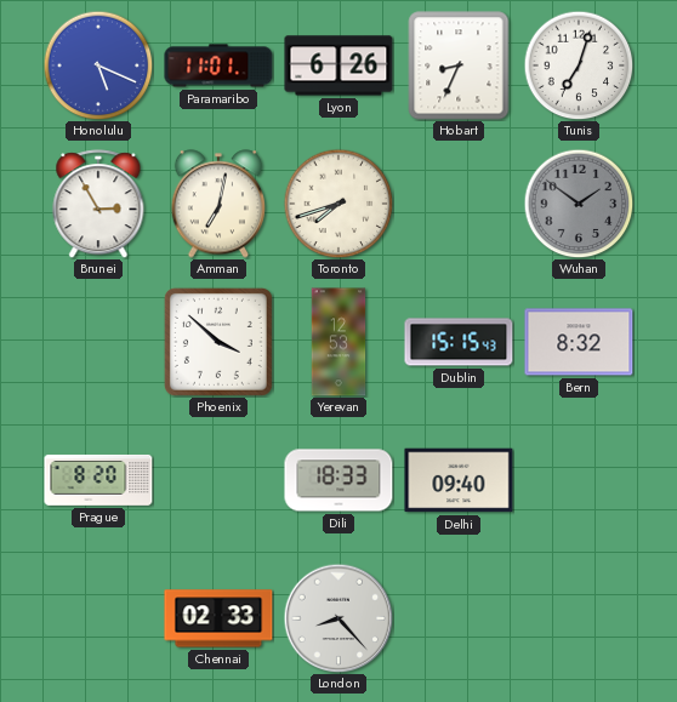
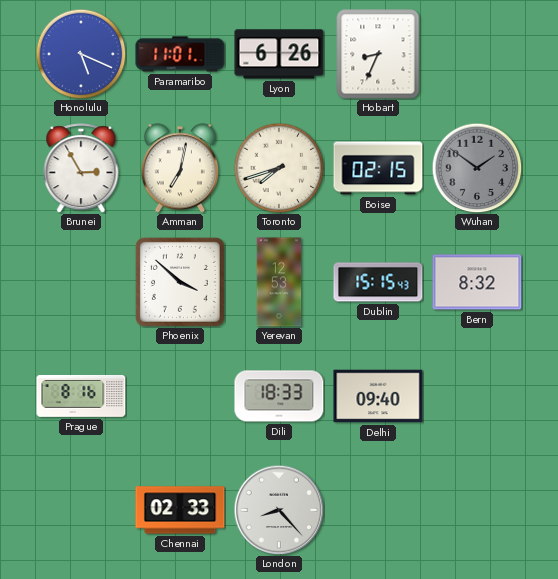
Tunis: 7:03 -> none (579, 65)
Boise: none -> 02:15 (378, 168)
Prague: 8:20 -> 8:16 (81, 396)
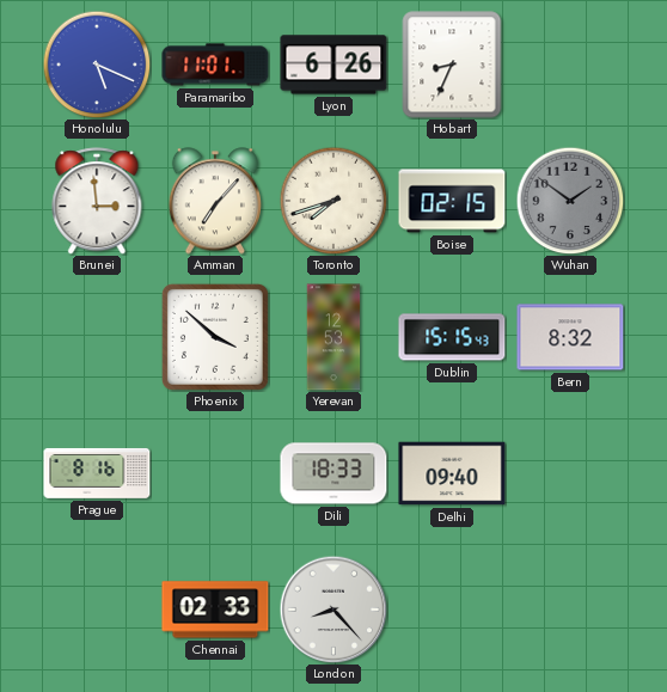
Brunei: 2:55 -> 2:59 (97, 201)
Amman: 7:02 -> 7:07 (214, 201)
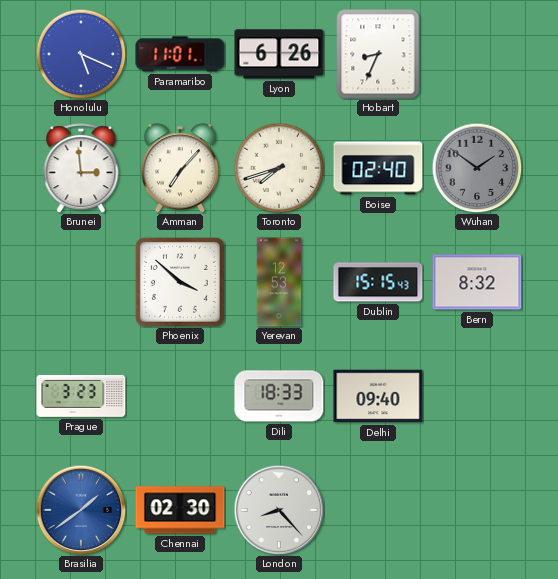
Boise: 02:15 -> 02:40 (378, 168)
Prague: 8:16 -> 3:23 (81, 396)
Brasilia: none -> 1:39 (81, 510)
Chennai: 02:33 -> 02:30 (180, 510)
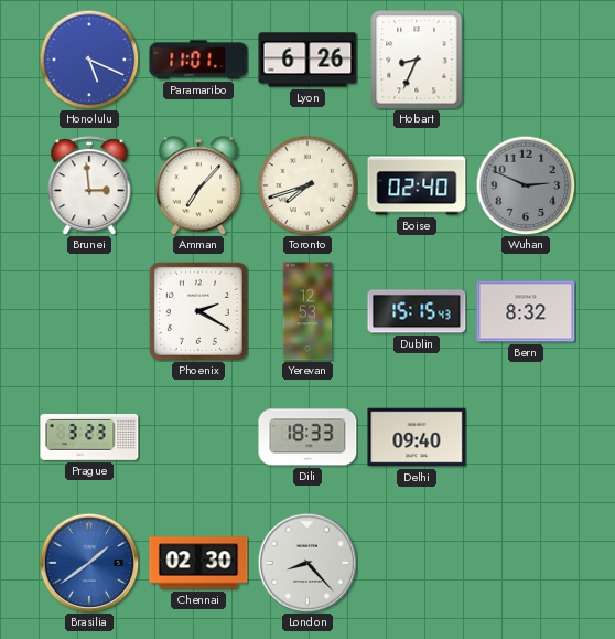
Wuhan: 1:51 -> 2:49 (526, 185)
Phoenix: 3:52 -> 2:20 (198, 311)
